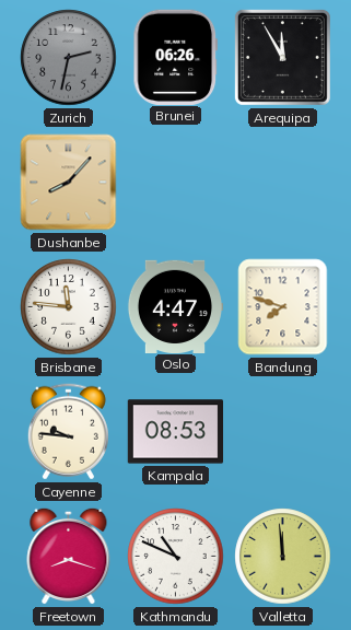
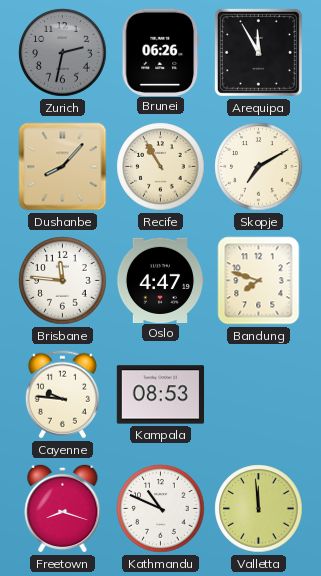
Recife: none -> 10:55 (161, 167)
Skopje: none -> 7:10 (259, 167)
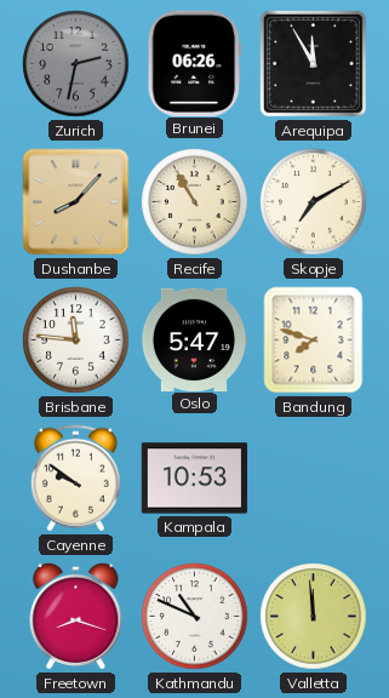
Oslo: 4:47 -> 5:47 (194, 339)
Cayenne: 9:46 -> 9:51 (75, 479)
Kampala: 08:53 -> 10:53 (195, 479)
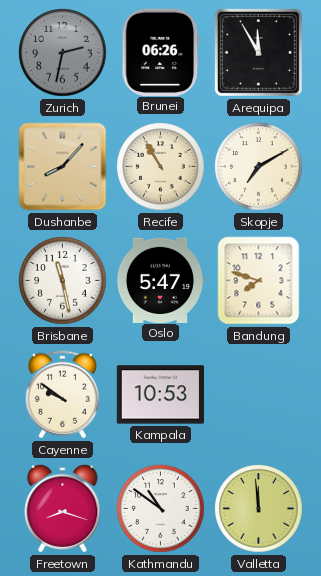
Brisbane: 11:46 -> 11:28 (63, 281)
Kathmandu: 10:49 -> 10:51 (161, 509)
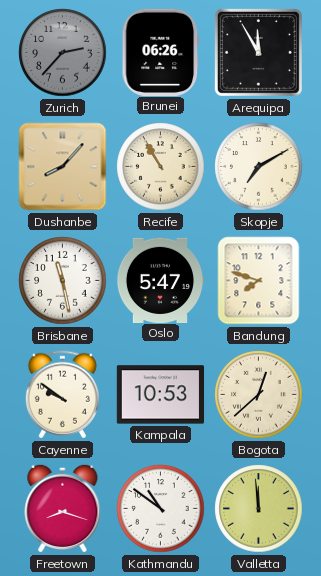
Zurich: 2:32 -> 2:37 (63, 53)
Bogota: none -> 12:38 (259, 395)
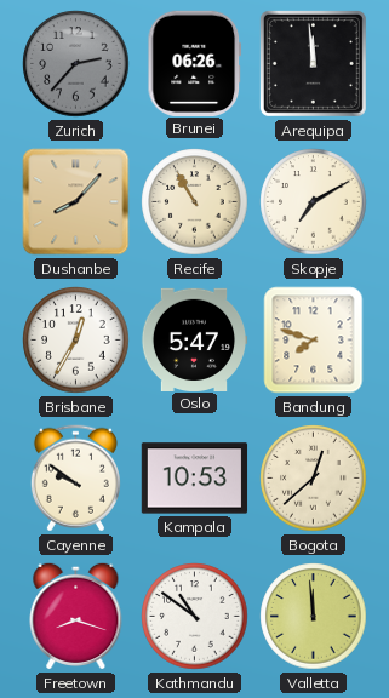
Arequipa: 11:55 -> 11:59 (313, 63)
Brisbane: 11:28 -> 12:35 (76, 341)
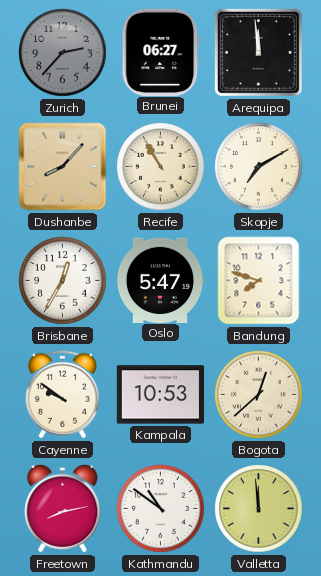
Brunei: 06:26 -> 06:27 (161, 52)
Freetown: 8:18 -> 8:13 (63, 508)
